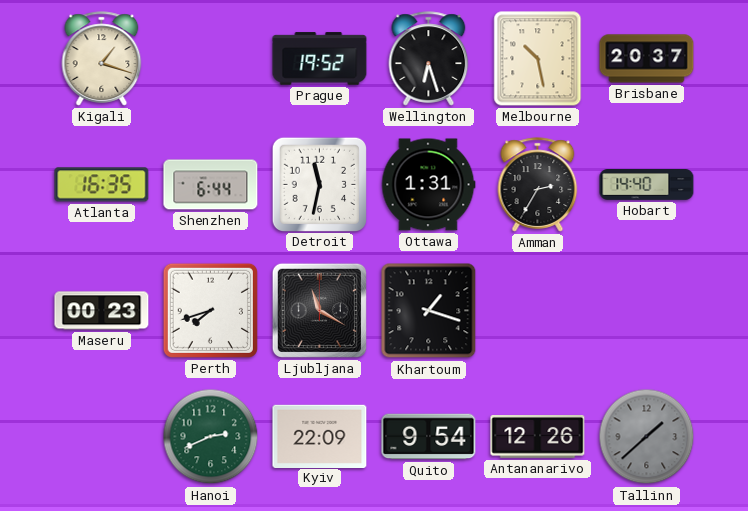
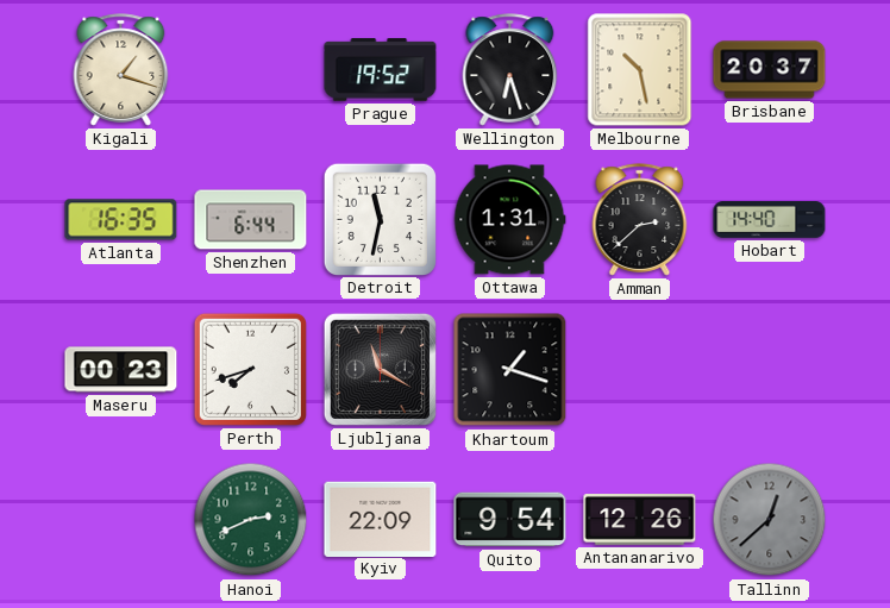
Amman: 2:35 -> 2:38 (640, 220)
Tallinn: 1:38 -> 12:38 (770, 520)
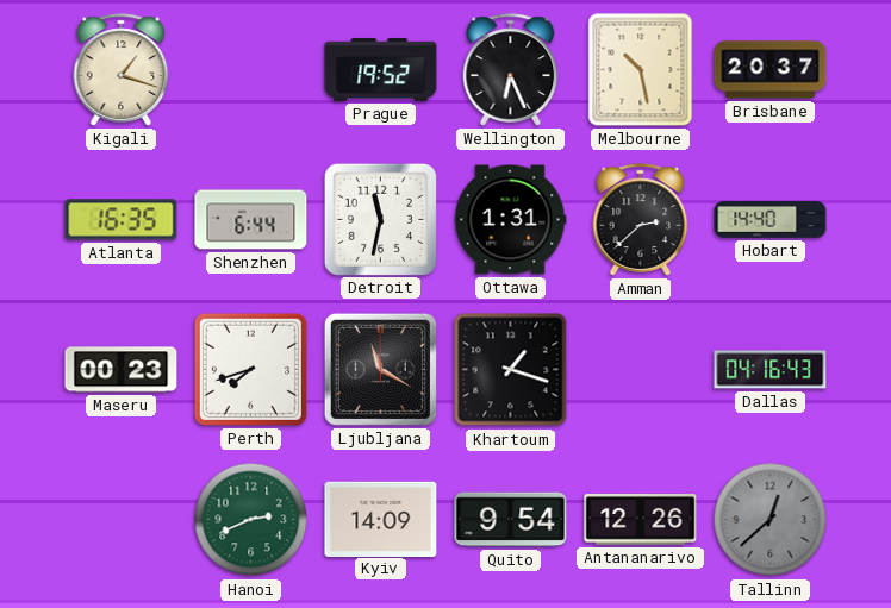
Wellington: 6:27 -> 6:26 (511, 70)
Dallas: none -> 04:16 (771, 370)
Kyiv: 22:09 -> 14:09 (381, 519)
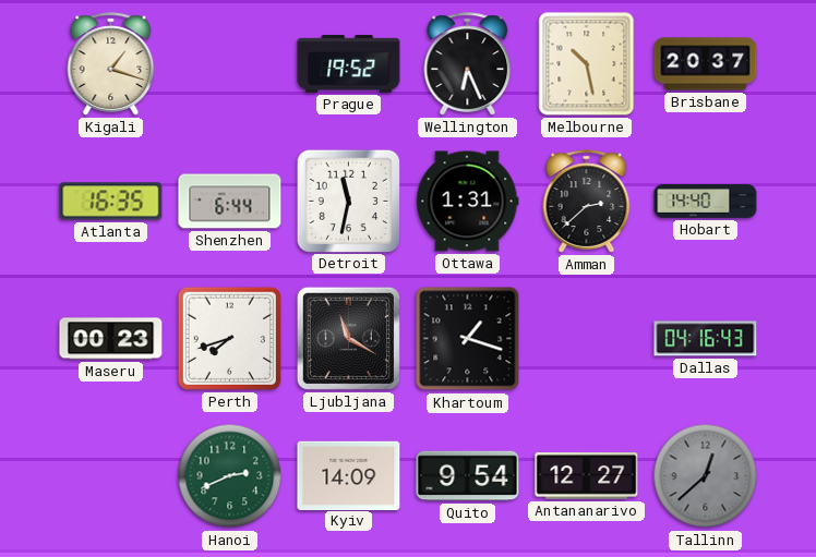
Antananarivo: 12:26 -> 12:27 (587, 476)
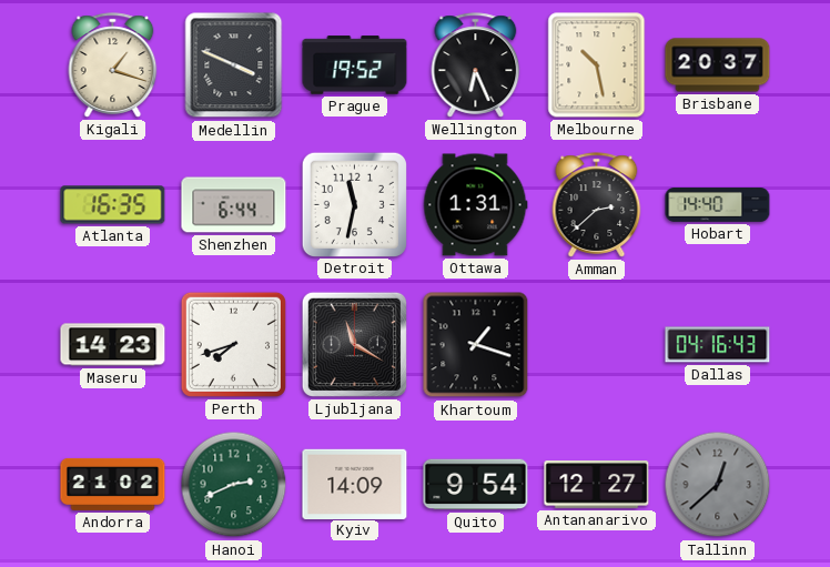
Medellin: none -> 3:49 (234, 65)
Maseru: 00:23 -> 14:23 (113, 345)
Andorra: none -> 21:02 (113, 484)
